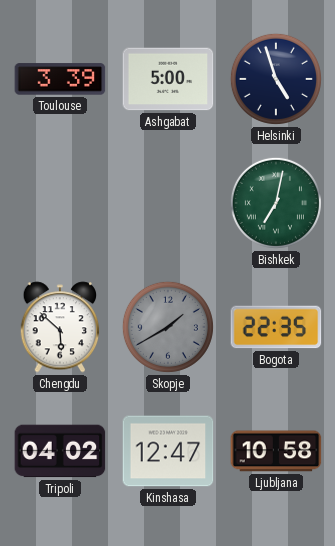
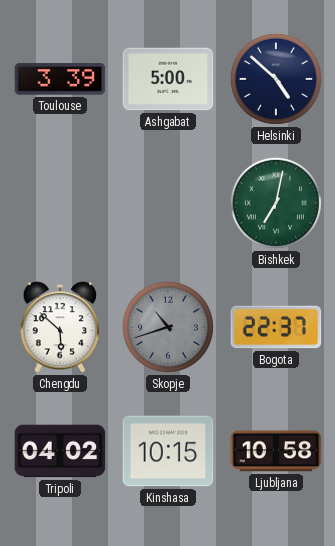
Helsinki: 4:57 -> 4:52 (276, 79)
Skopje: 1:40 -> 10:42 (168, 327)
Bogota: 22:35 -> 22:37 (276, 327)
Kinshasa: 12:47 -> 10:15 (168, 451)
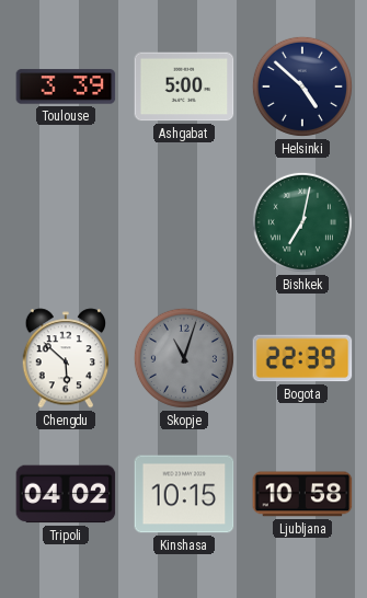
Skopje: 10:42 -> 11:03 (184, 358)
Bogota: 22:37 -> 22:39 (302, 358)
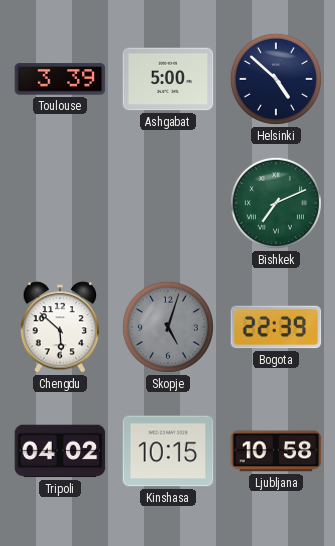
Bishkek: 7:02 -> 7:11 (276, 203)
Skopje: 11:03 -> 5:03 (168, 327)
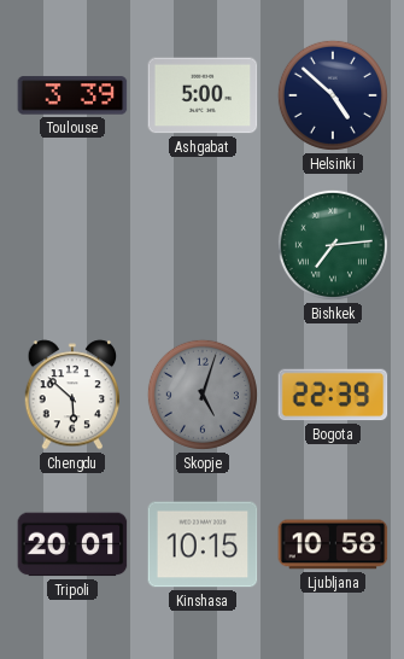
Bishkek: 7:11 -> 7:14 (333, 245)
Tripoli: 04:02 -> 20:01 (72, 544)
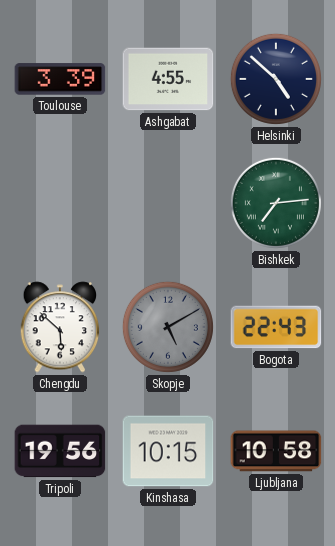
Ashgabat: 5:00 -> 4:55 (168, 79)
Skopje: 5:03 -> 5:10 (168, 327)
Bogota: 22:39 -> 22:43 (276, 327)
Tripoli: 20:01 -> 19:56 (60, 451)
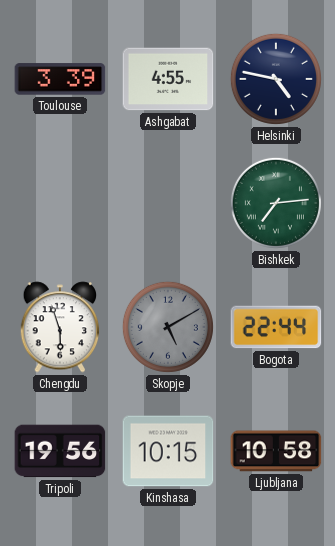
Helsinki: 4:52 -> 4:47 (276, 79)
Chengdu: 5:52 -> 5:57 (60, 327)
Bogota: 22:43 -> 22:44 (276, 327)
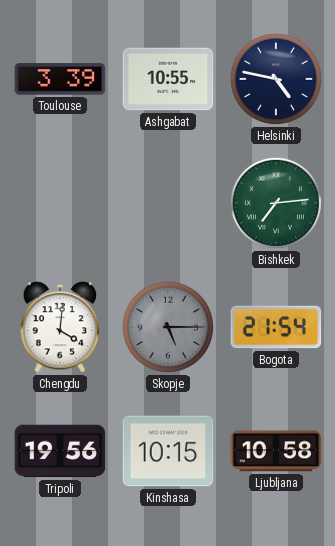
Ashgabat: 4:55 -> 10:55 (168, 79)
Chengdu: 5:57 -> 4:01 (60, 327)
Skopje: 5:10 -> 5:15 (168, 327)
Bogota: 22:44 -> 21:54 (276, 327)
